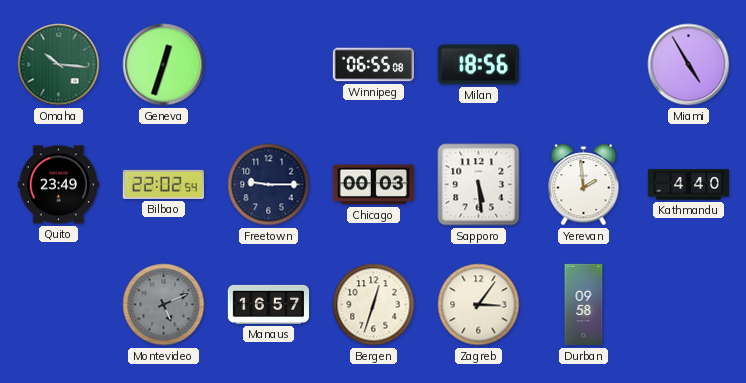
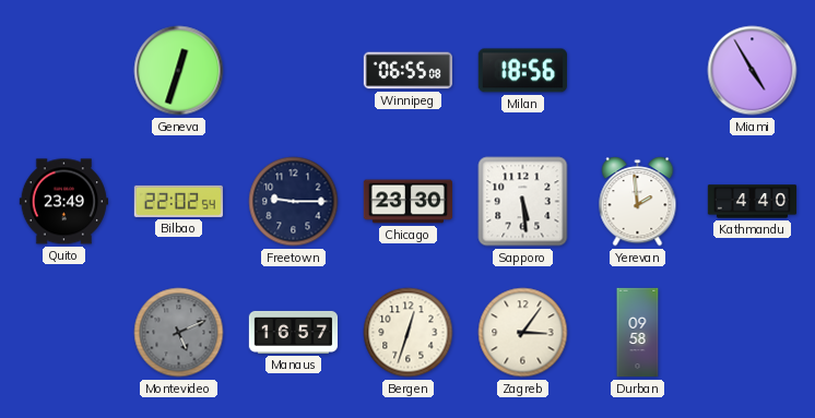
Omaha: 10:16 -> none (59, 65)
Chicago: 00:03 -> 23:30 (407, 202)
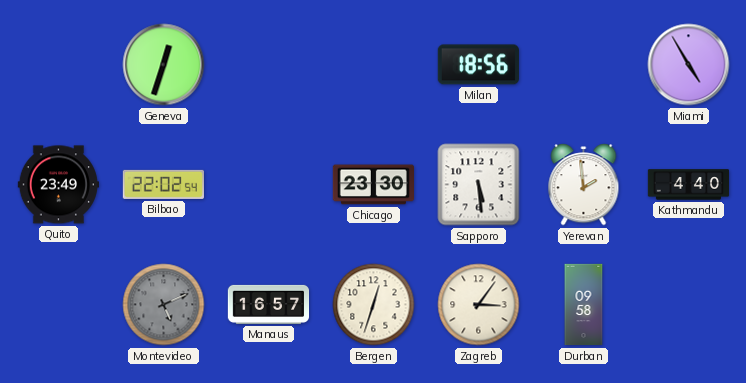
Winnipeg: 06:55 -> none (407, 71)
Freetown: 9:15 -> none (294, 202)
